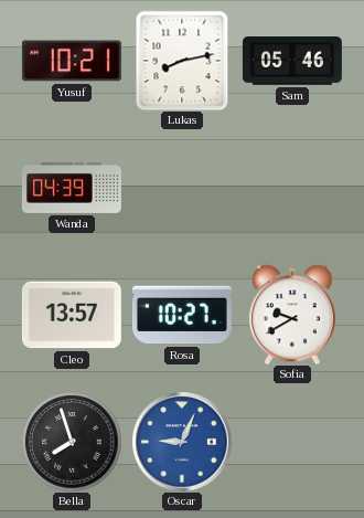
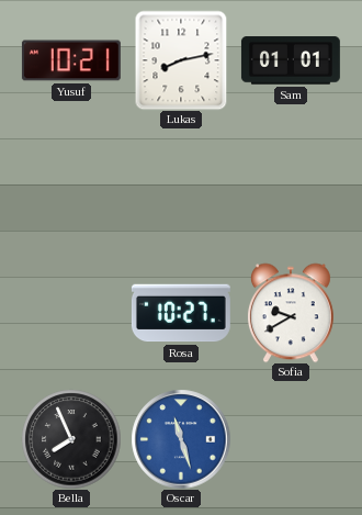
Sam: 05:46 -> 01:01 (291, 60)
Wanda: 04:39 -> none (72, 188)
Cleo: 13:57 -> none (72, 315)
Bella: 7:57 -> 7:56 (71, 439)
Oscar: 9:04 -> 11:27 (181, 439)
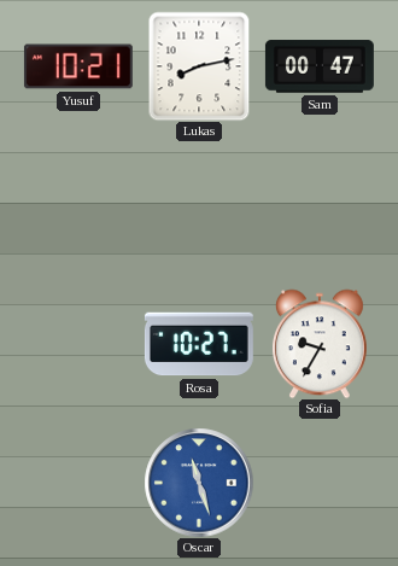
Sam: 01:01 -> 00:47 (320, 66)
Sofia: 9:40 -> 9:35 (320, 344)
Bella: 7:56 -> none (71, 439)
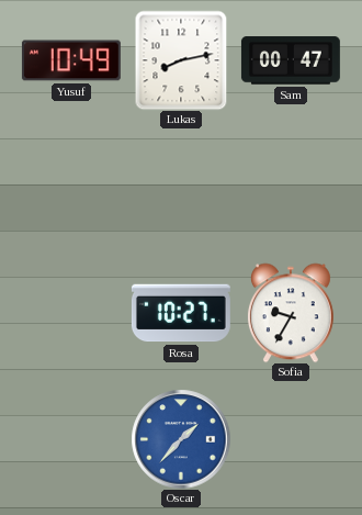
Yusuf: 10:21 -> 10:49 (71, 60)
Oscar: 11:27 -> 1:37 (181, 439)
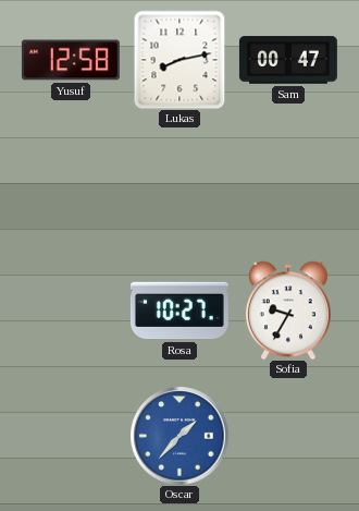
Yusuf: 10:49 -> 12:58 (71, 60)
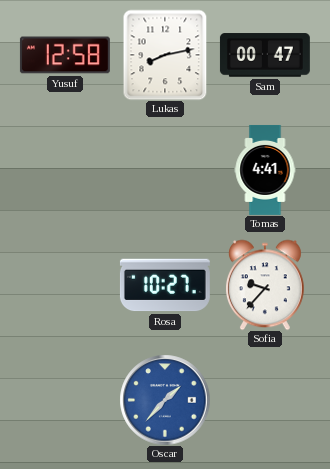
Tomas: none -> 4:41 (265, 170)
Sofia: 9:35 -> 9:37 (265, 285)
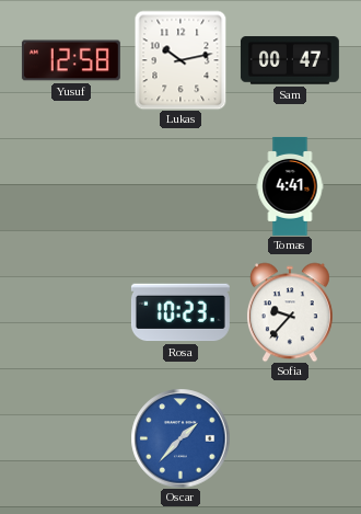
Lukas: 8:13 -> 10:13 (180, 60)
Rosa: 10:27 -> 10:23 (180, 312)
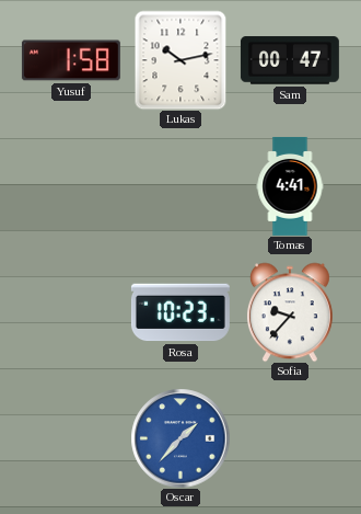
Yusuf: 12:58 -> 1:58 (71, 60)
